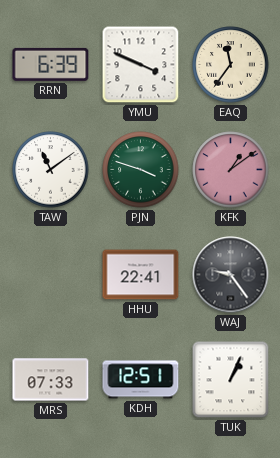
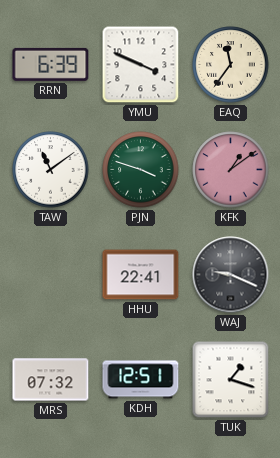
WAJ: 9:24 -> 9:19 (231, 275)
MRS: 07:33 -> 07:32 (51, 380)
TUK: 1:04 -> 1:18 (231, 380)
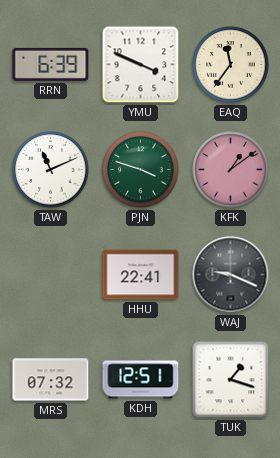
TAW: 11:09 -> 11:11 (51, 170)
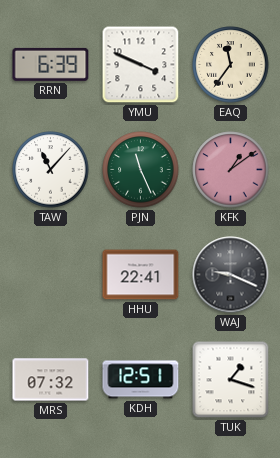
TAW: 11:11 -> 11:07 (51, 170)
PJN: 3:48 -> 11:26 (141, 170)
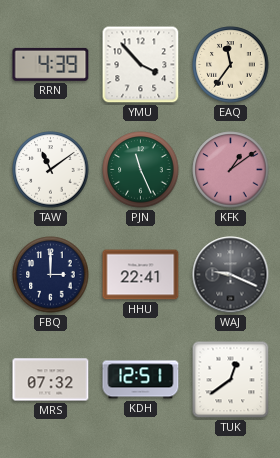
RRN: 6:39 -> 4:39 (51, 64)
YMU: 3:49 -> 3:53 (141, 65)
TAW: 11:07 -> 11:09 (51, 170)
FBQ: none -> 3:00 (51, 275)
TUK: 1:18 -> 12:39 (231, 380)
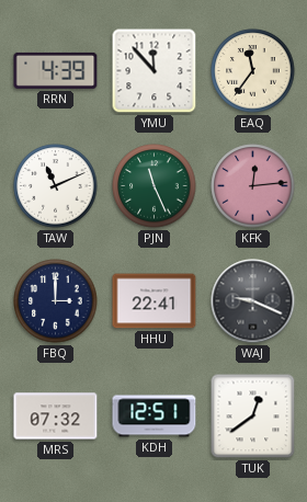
YMU: 3:53 -> 11:53 (155, 71)
TAW: 11:09 -> 11:11 (56, 186)
KFK: 1:09 -> 12:14 (253, 186)
